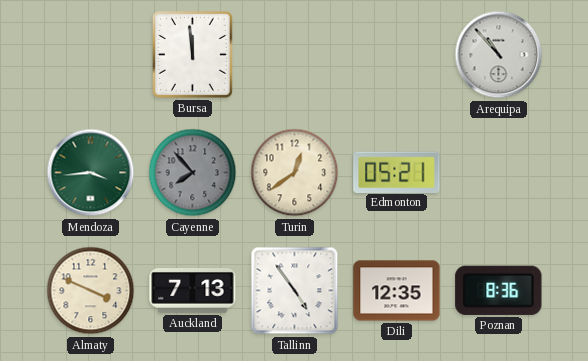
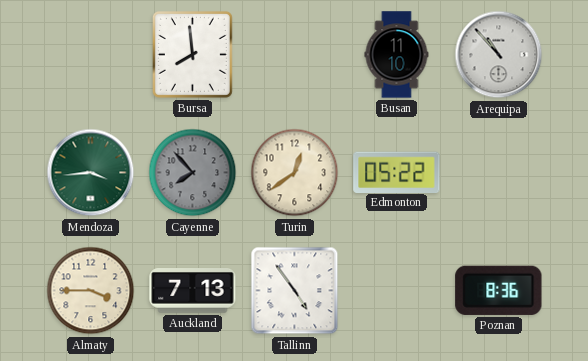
Bursa: 11:59 -> 7:59 (192, 54)
Busan: none -> 11:10 (397, 55)
Edmonton: 05:21 -> 05:22 (397, 172)
Almaty: 3:49 -> 3:45 (91, 291)
Dili: 12:35 -> none (397, 291)
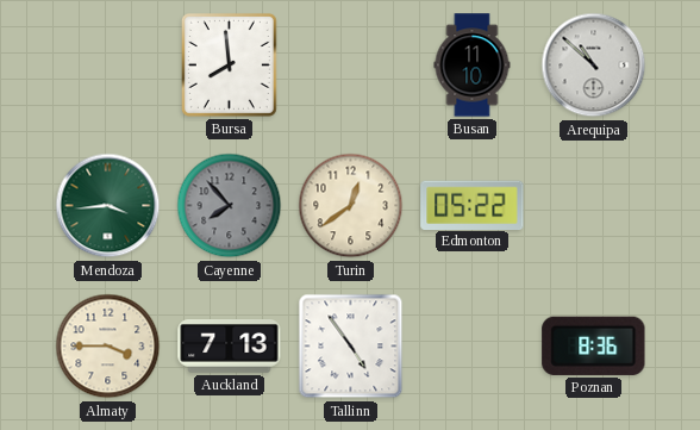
Arequipa: 10:53 -> 10:52 (594, 66)
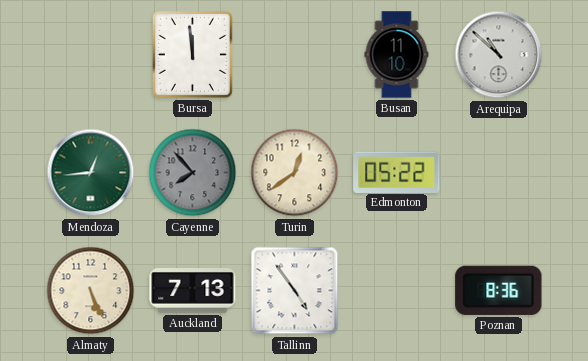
Bursa: 7:59 -> 11:59 (192, 54)
Mendoza: 3:44 -> 12:44 (91, 173)
Almaty: 3:45 -> 5:26 (91, 291)
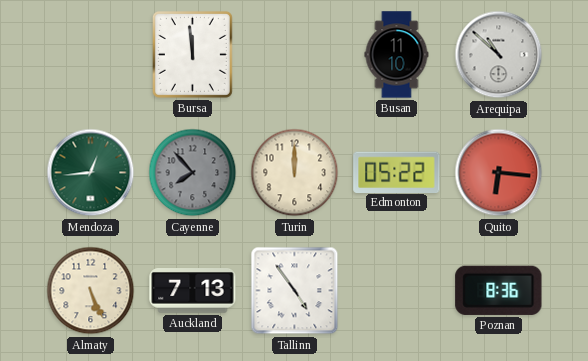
Turin: 12:39 -> 12:00 (295, 173)
Quito: none -> 6:16 (499, 173)
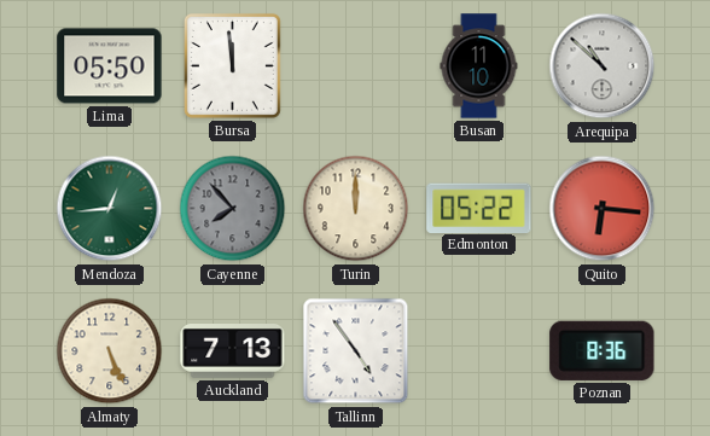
Lima: none -> 05:50 (110, 66)
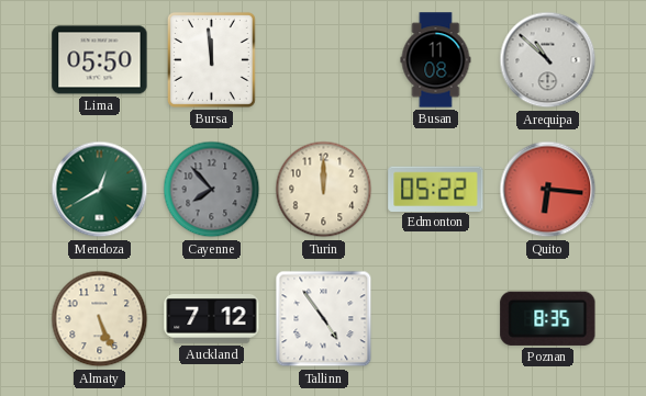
Busan: 11:10 -> 11:08 (436, 60)
Mendoza: 12:44 -> 12:40 (100, 190)
Auckland: 7:13 -> 7:12 (212, 319)
Poznan: 8:36 -> 8:35 (548, 318)
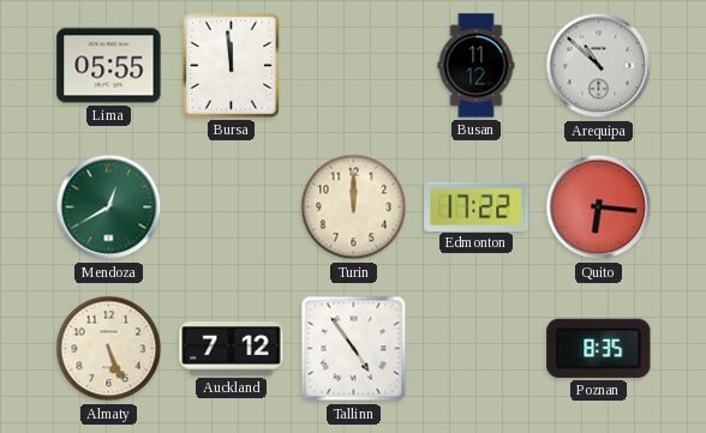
Lima: 05:50 -> 05:55 (109, 66)
Busan: 11:08 -> 11:12 (477, 66)
Cayenne: 7:53 -> none (212, 190)
Edmonton: 05:22 -> 17:22 (477, 206)
